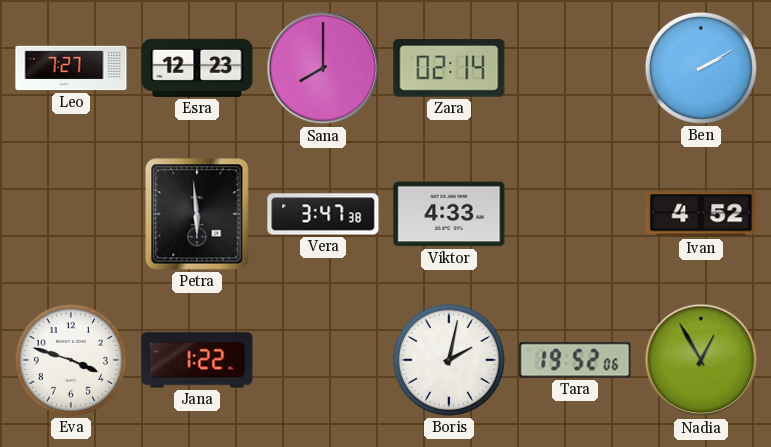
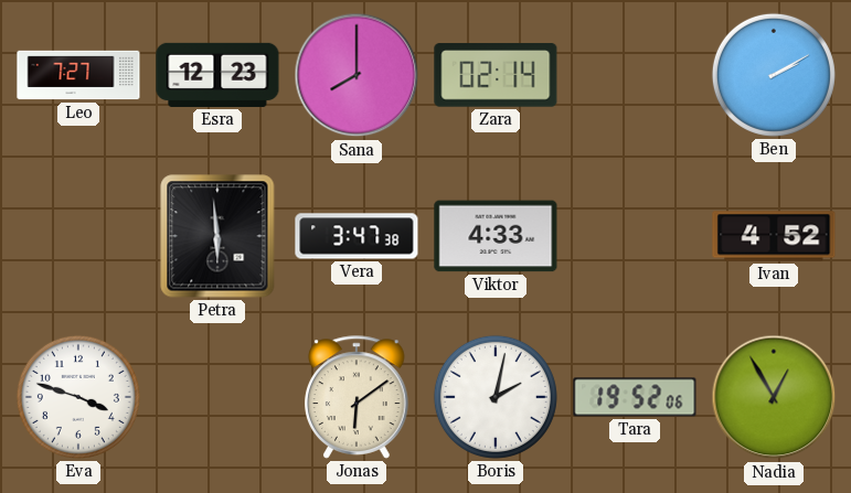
Jana: 1:22 -> none (197, 360)
Jonas: none -> 6:09 (357, 397)
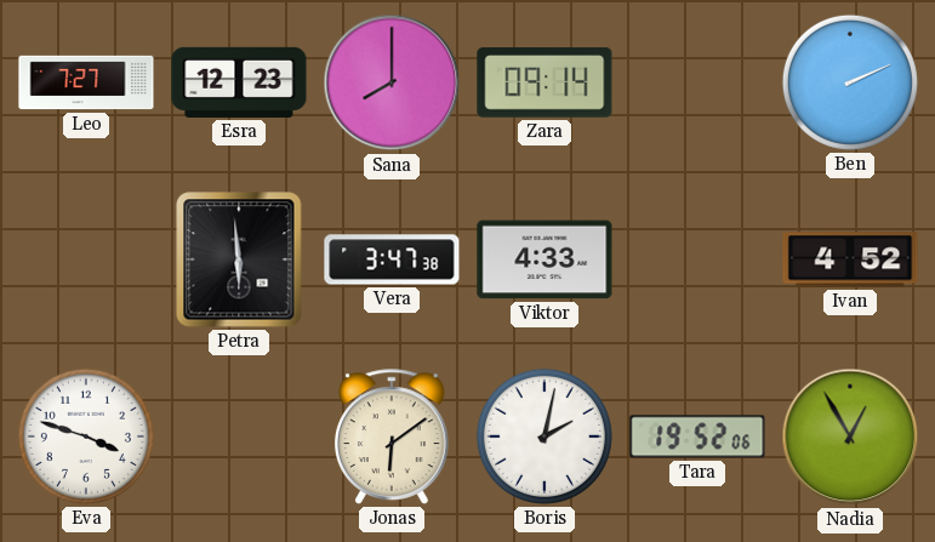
Zara: 02:14 -> 09:14 (545, 82)
Ben: 2:10 -> 2:11 (850, 82)
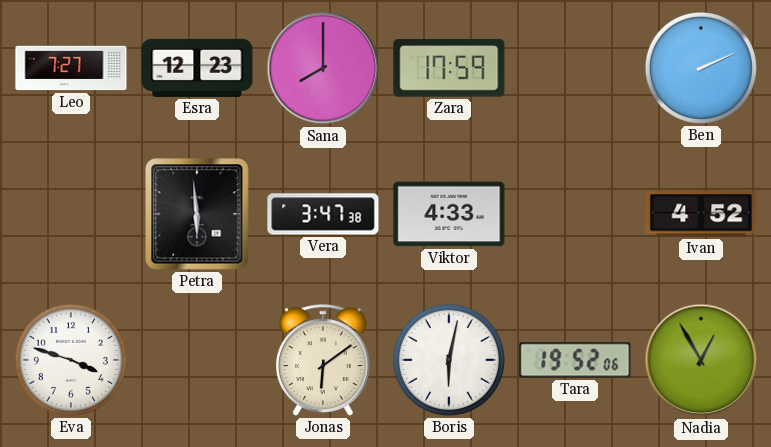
Zara: 09:14 -> 17:59 (449, 68)
Boris: 2:02 -> 6:02 (449, 360)
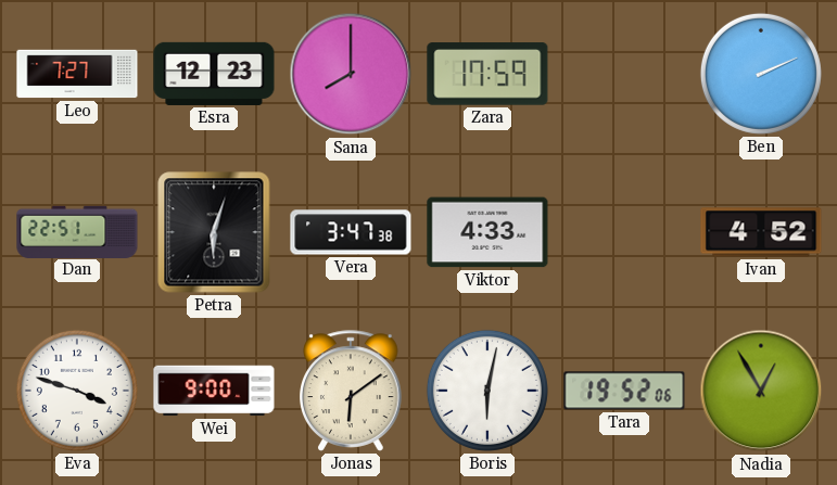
Dan: none -> 22:51 (77, 231)
Petra: 5:59 -> 6:03 (214, 232)
Wei: none -> 9:00 (214, 391)
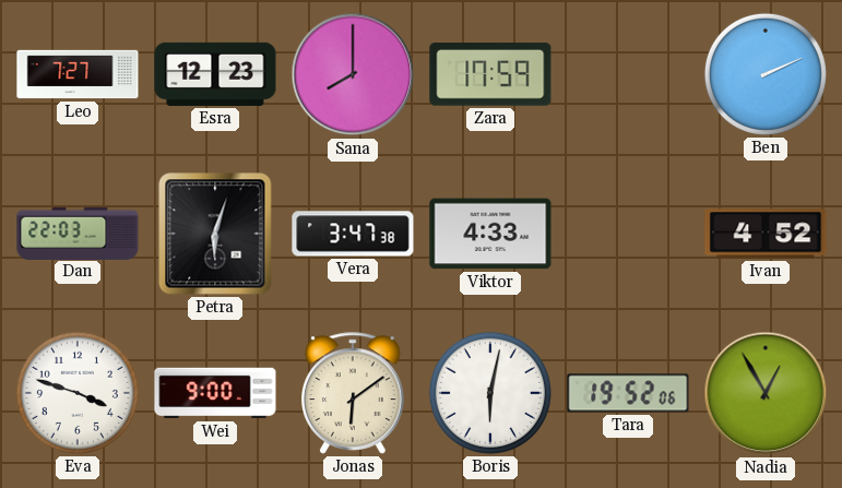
Dan: 22:51 -> 22:03 (78, 233)
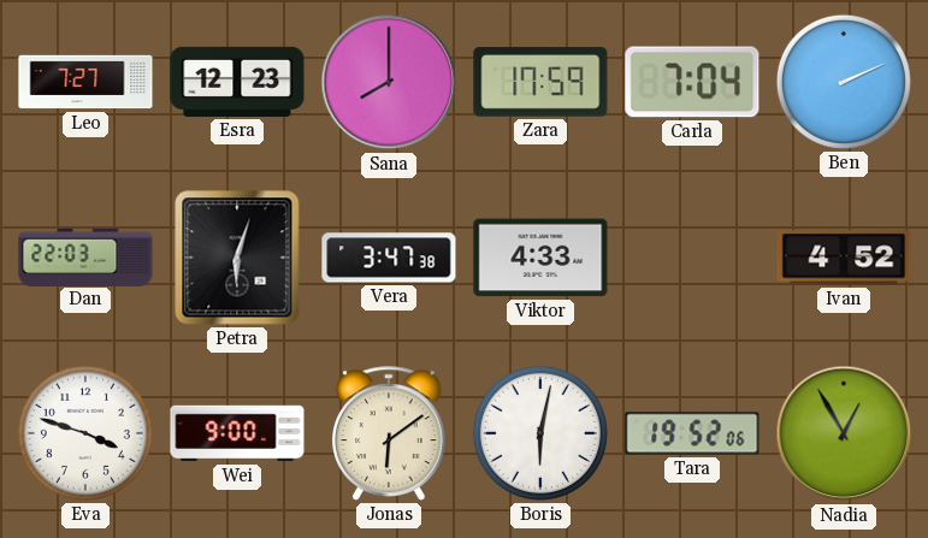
Carla: none -> 7:04 (692, 82)
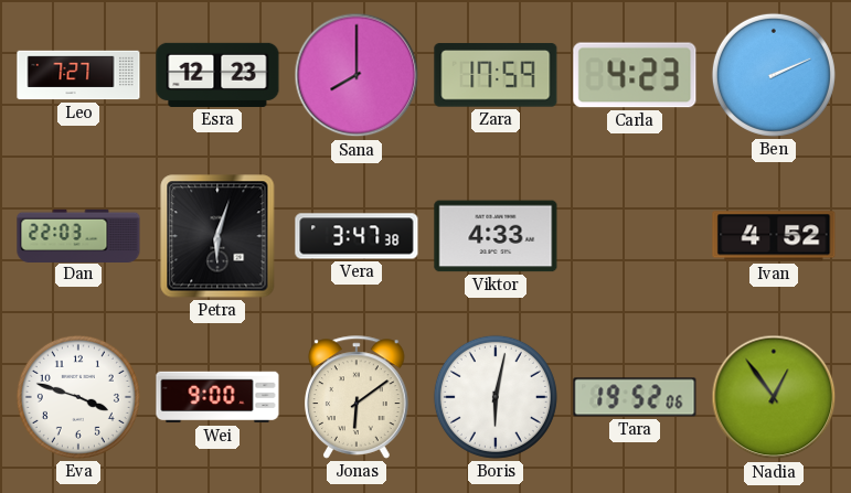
Carla: 7:04 -> 4:23 (635, 75)
Nadia: 12:55 -> 12:54 (774, 397)
